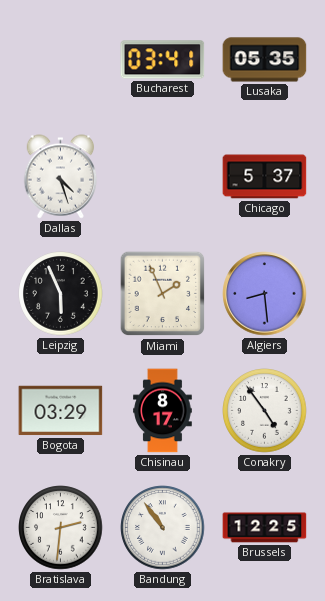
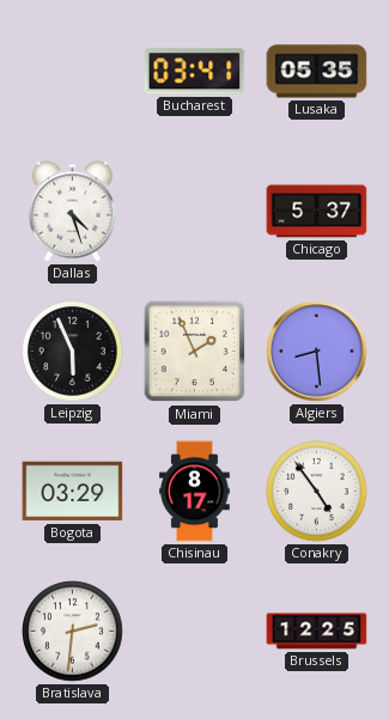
Bandung: 10:54 -> none (163, 528)
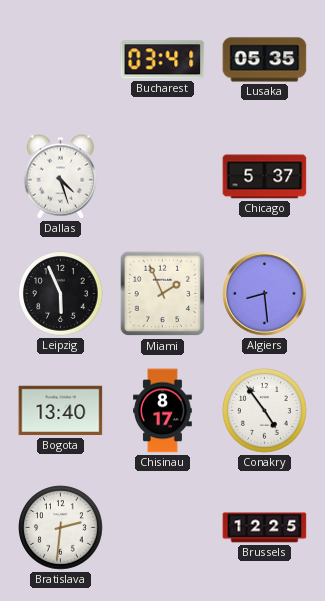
Bogota: 03:29 -> 13:40 (61, 411)
